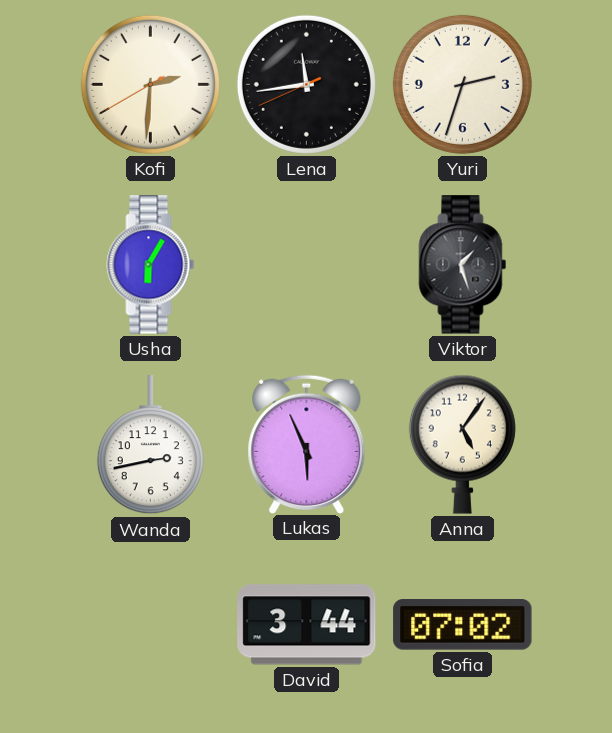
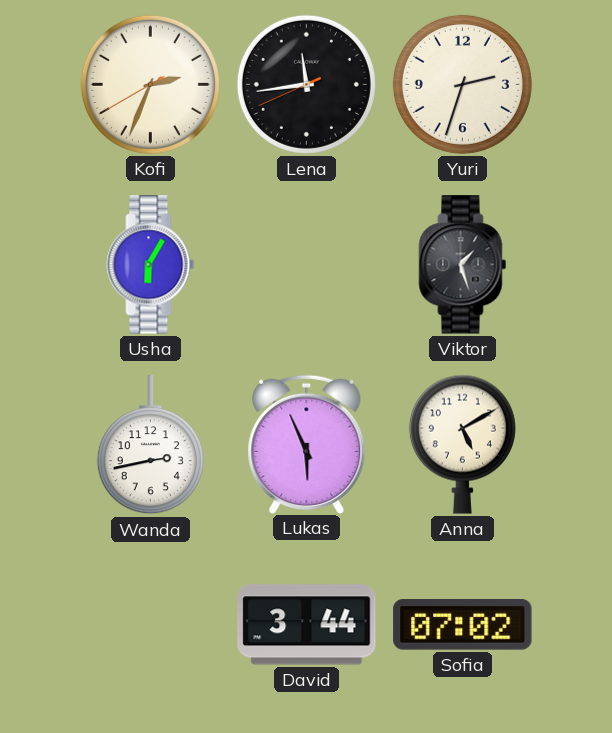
Kofi: 2:30 -> 2:33 (150, 84)
Anna: 5:06 -> 5:10 (462, 444)
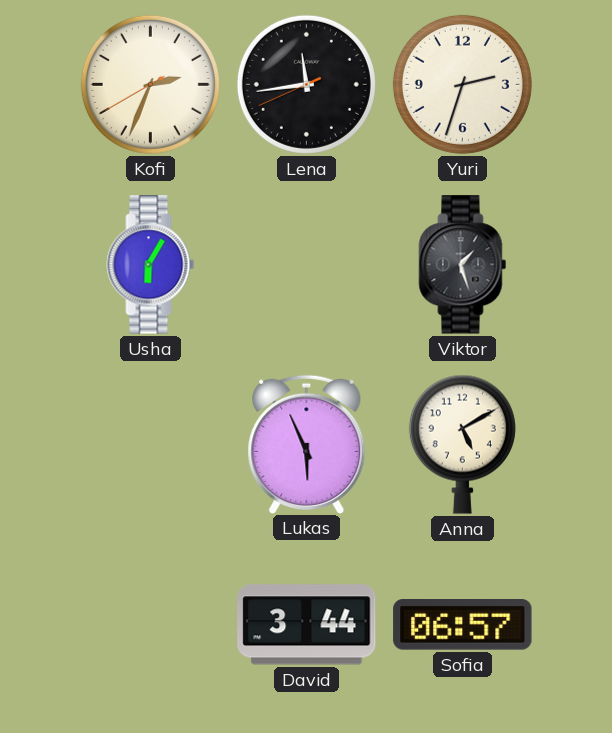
Wanda: 2:43 -> none (150, 445)
Sofia: 07:02 -> 06:57 (463, 625)
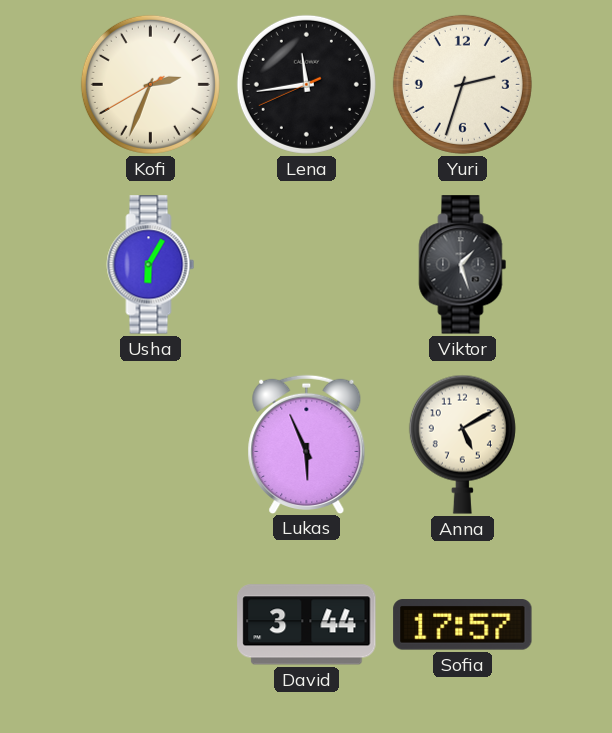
Sofia: 06:57 -> 17:57 (463, 625)
